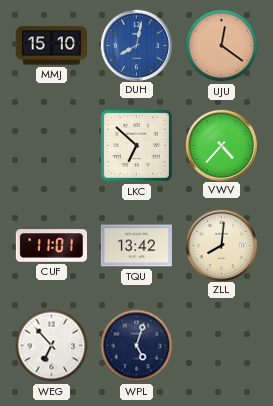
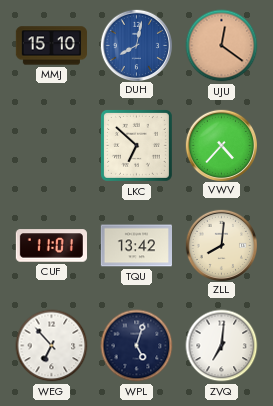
ZVQ: none -> 7:01 (222, 346)
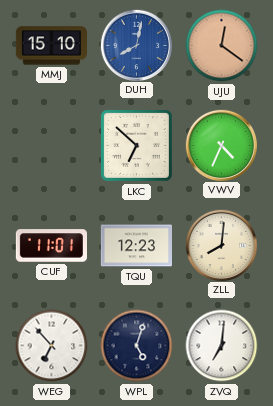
VWV: 4:37 -> 4:34 (221, 145)
TQU: 13:42 -> 12:23 (136, 246)
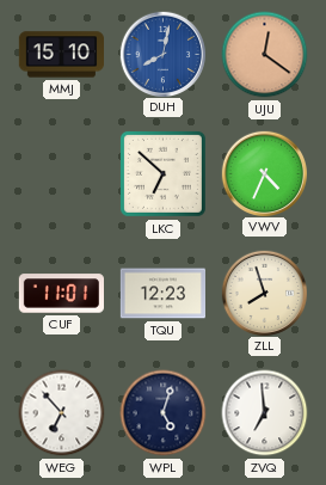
ZLL: 8:01 -> 7:57 (264, 293)
ZVQ: 7:01 -> 6:59 (265, 413)
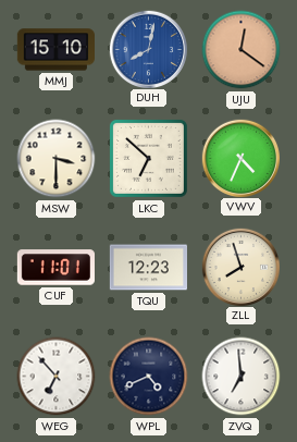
MSW: none -> 3:30 (57, 159)
WPL: 5:03 -> 4:41 (149, 377)
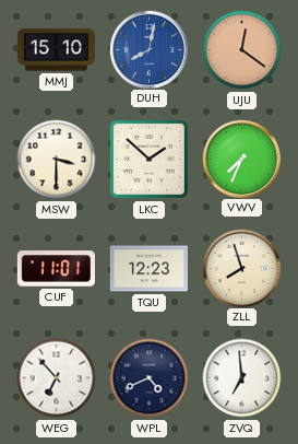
LKC: 6:52 -> 1:52 (148, 159)
VWV: 4:34 -> 7:34 (241, 159)
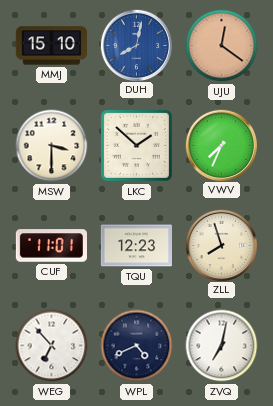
ZVQ: 6:59 -> 7:02 (222, 346)
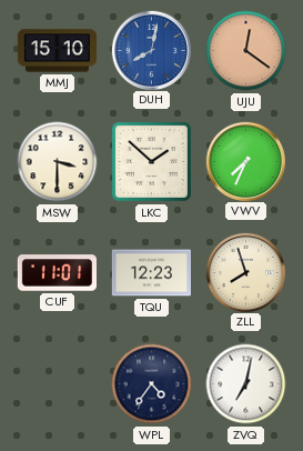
WEG: 6:53 -> none (52, 346)
WPL: 4:41 -> 4:36 (152, 384)
